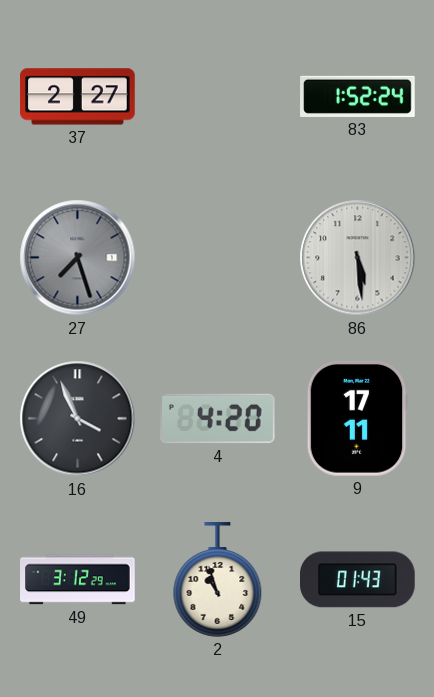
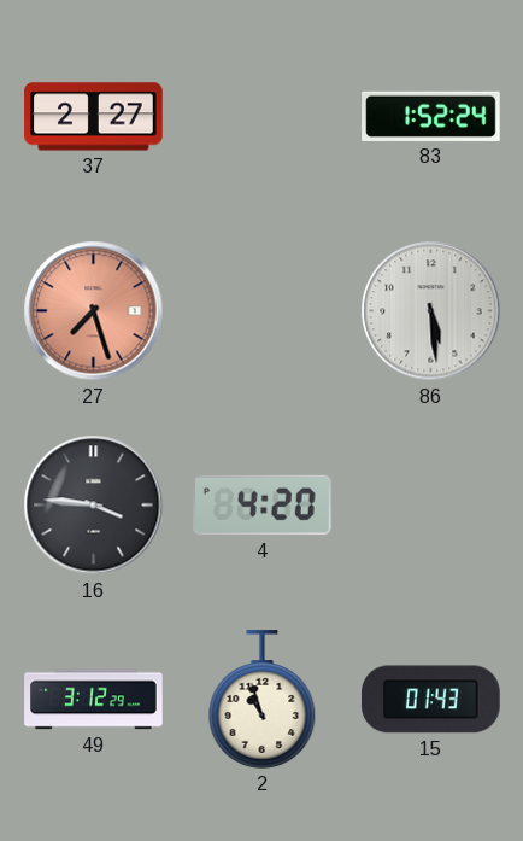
27 dial: grey -> salmon (94, 311)
16: 3:56 -> 3:46 (94, 506)
9: 17:11 -> none (357, 418)
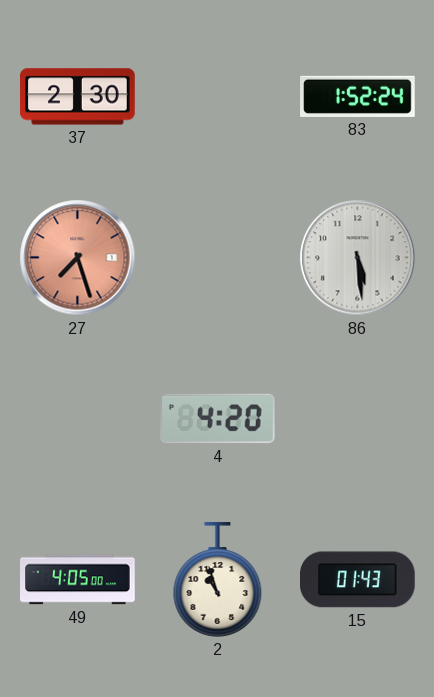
37: 2:27 -> 2:30 (78, 97)
16: 3:46 -> none (94, 506)
49: 3:12 -> 4:05 (78, 580)
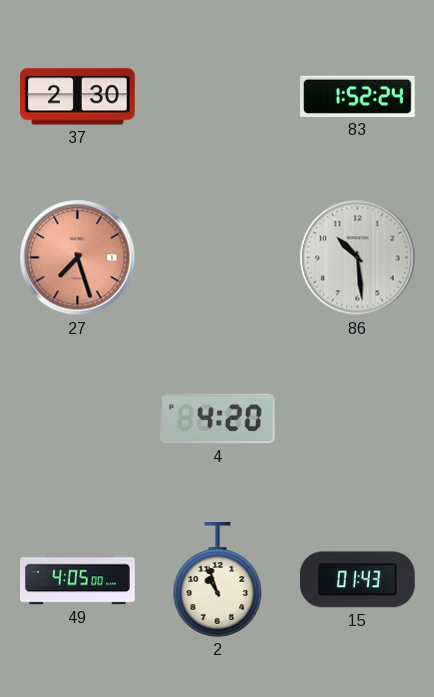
86: 5:29 -> 10:29 (358, 258)
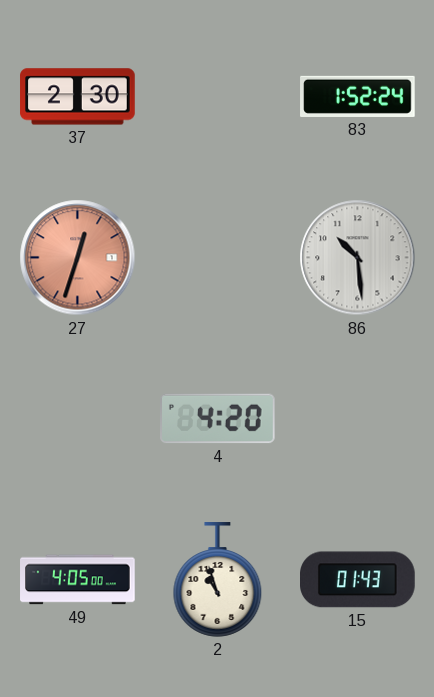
27: 7:27 -> 12:33 (78, 258)
